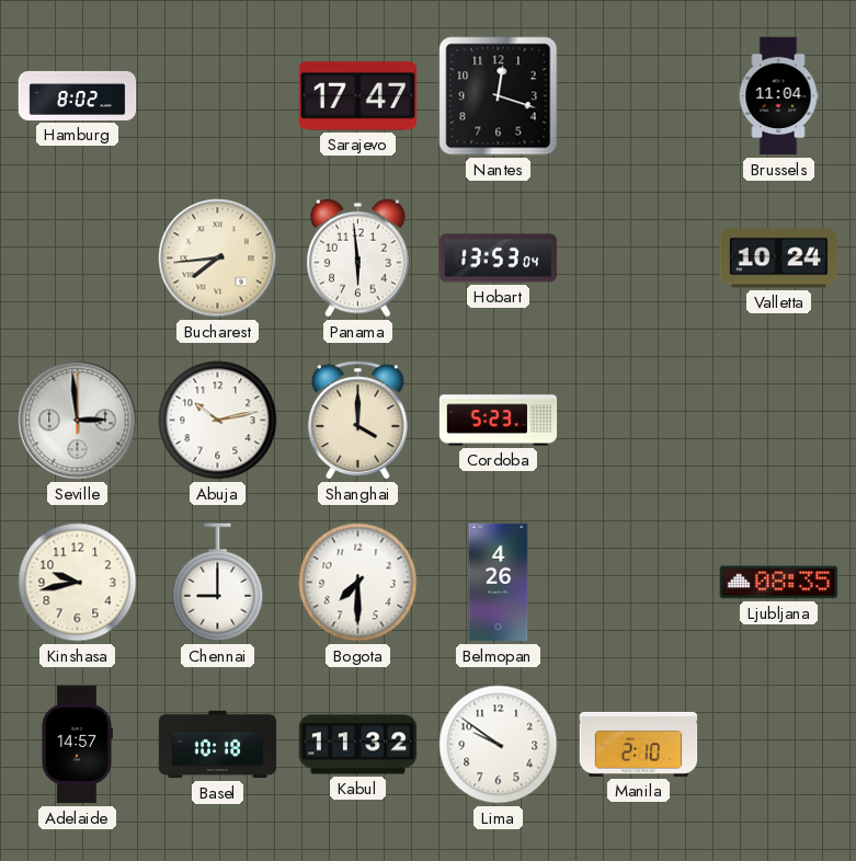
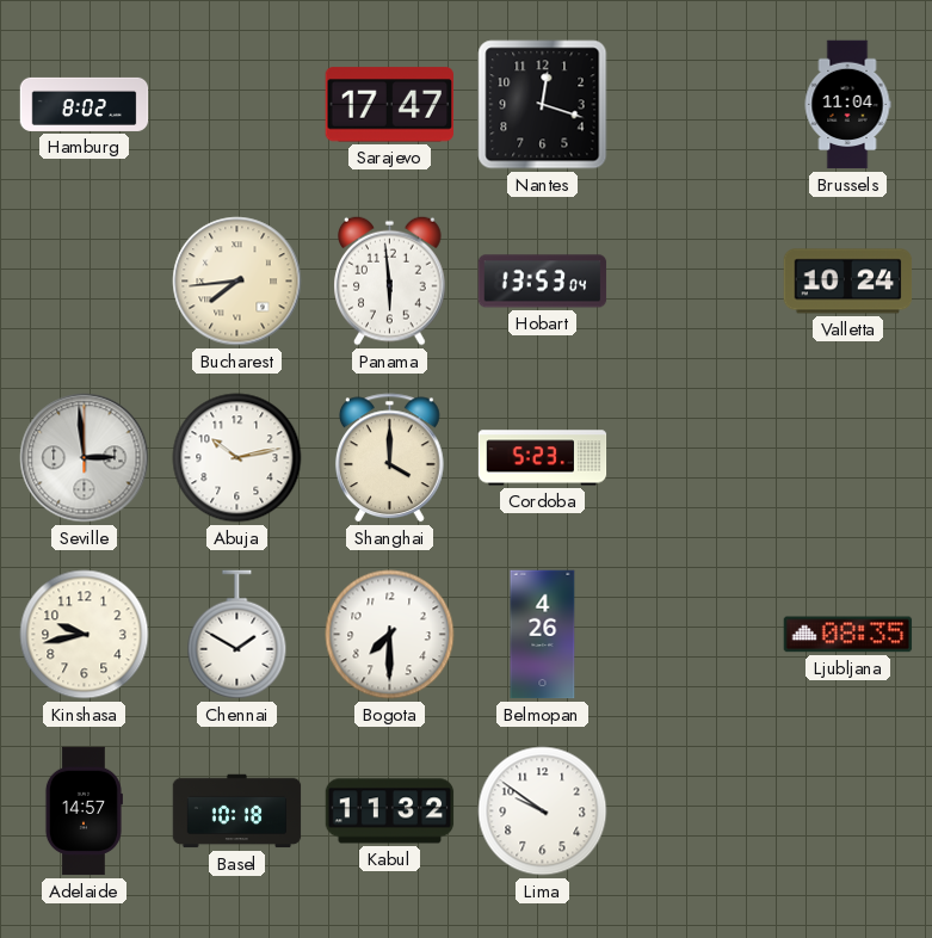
Chennai: 9:00 -> 1:50 (237, 635)
Manila: 2:10 -> none (639, 744)
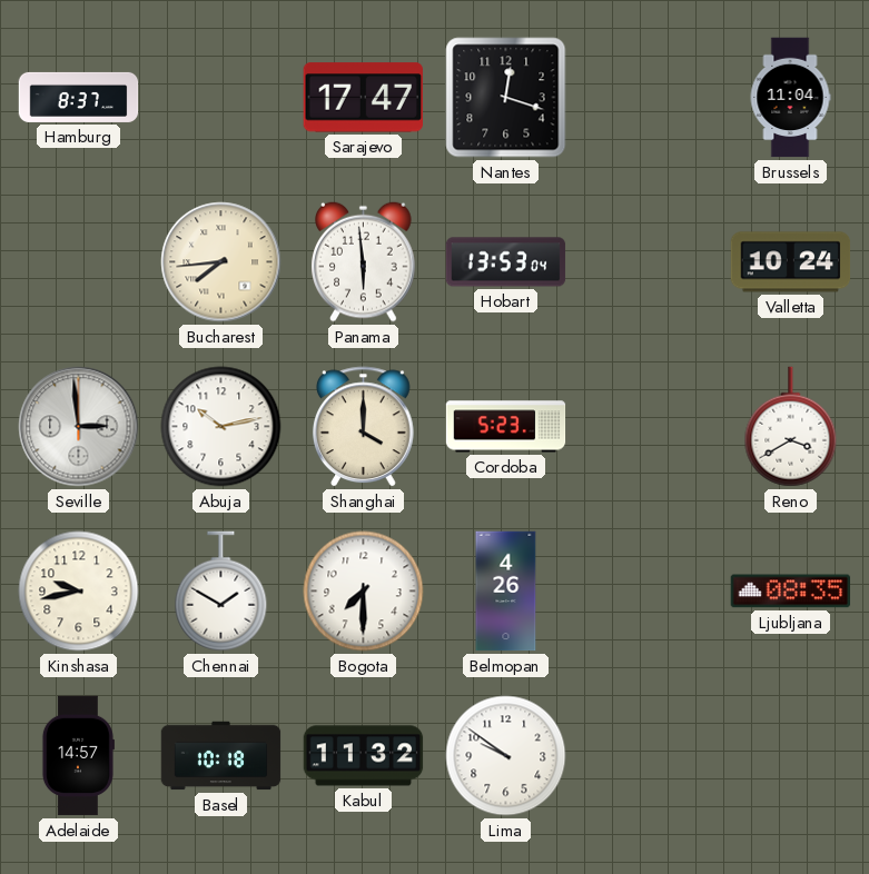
Hamburg: 8:02 -> 8:37 (79, 97)
Reno: none -> 3:40 (791, 427)
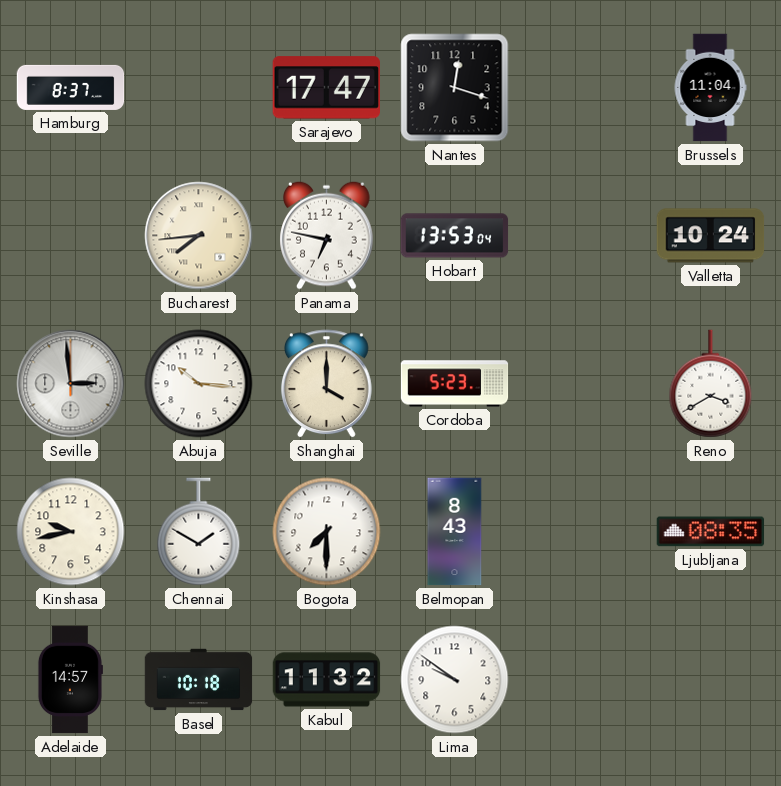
Panama: 5:59 -> 6:47 (327, 235)
Abuja: 10:13 -> 10:16 (199, 384)
Belmopan: 4:26 -> 8:43 (455, 532)
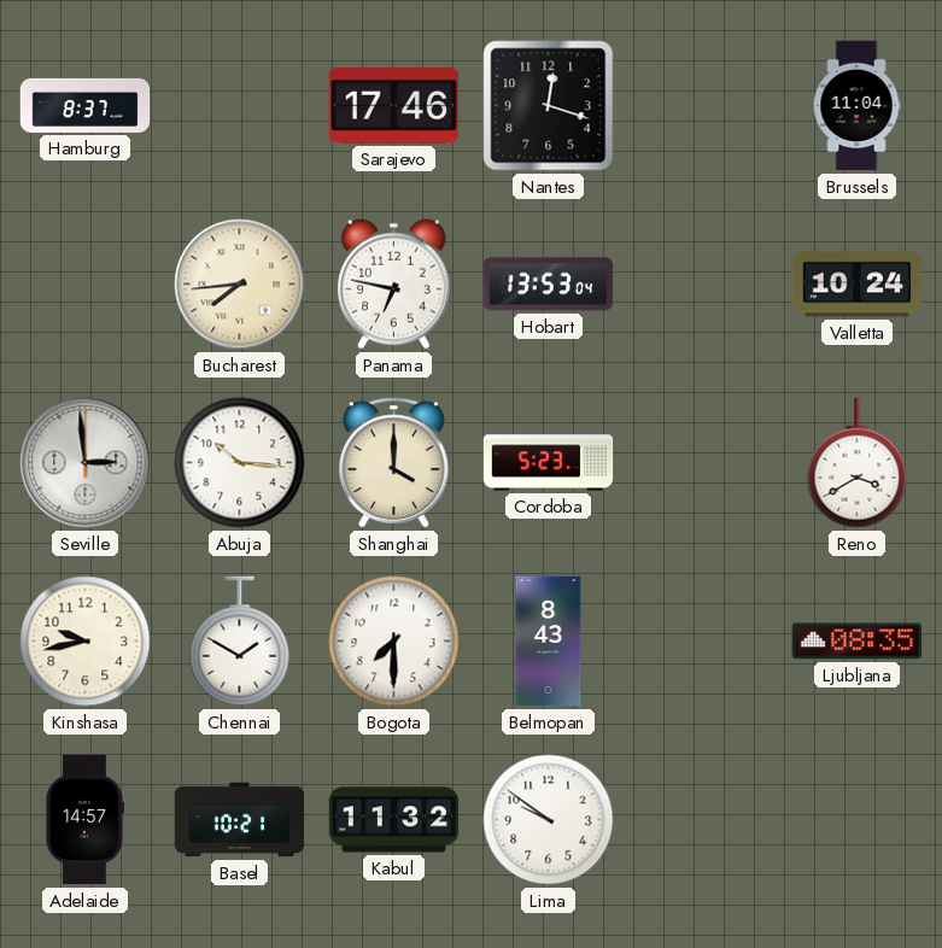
Sarajevo: 17:47 -> 17:46 (393, 106)
Basel: 10:18 -> 10:21 (240, 820)
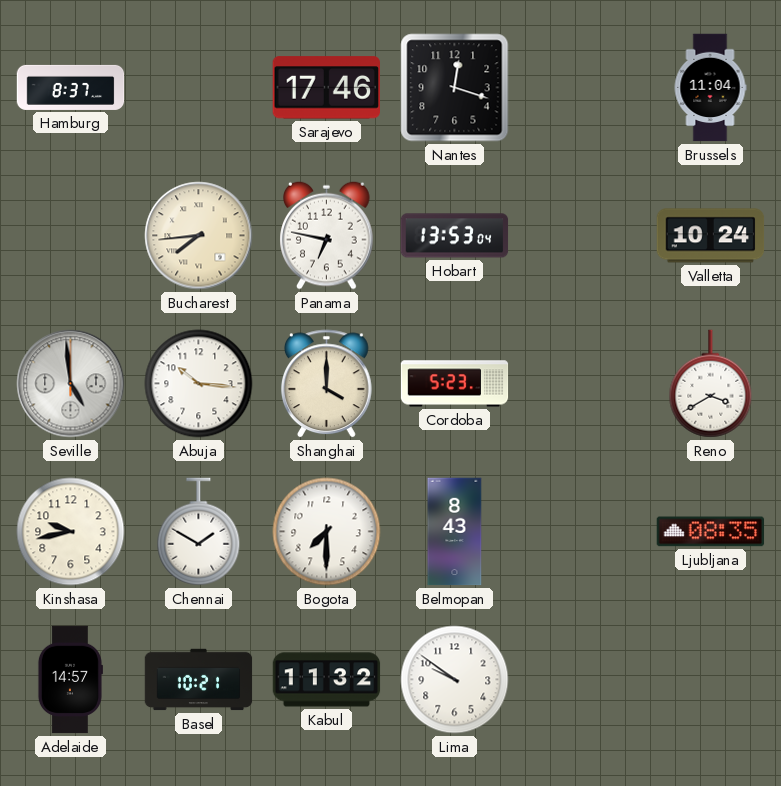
Seville: 2:59 -> 4:59 (71, 384)
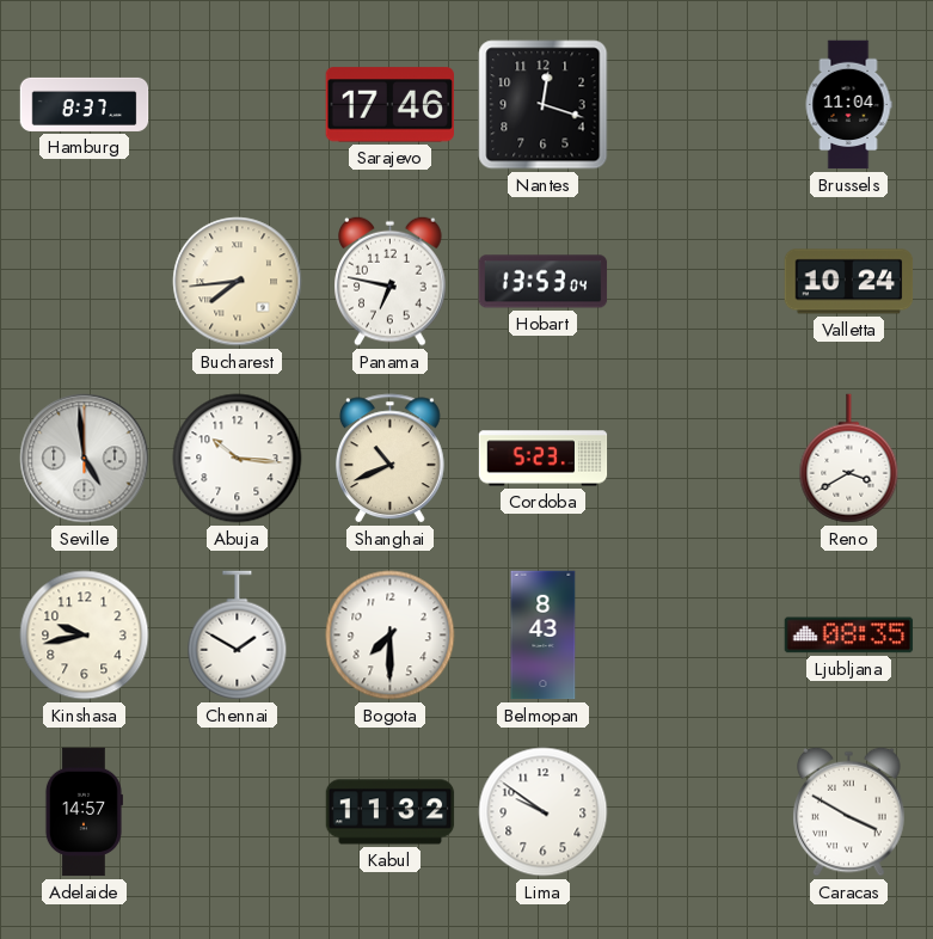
Shanghai: 4:00 -> 10:41 (389, 459)
Basel: 10:21 -> none (199, 680)
Caracas: none -> 3:50 (849, 811)
